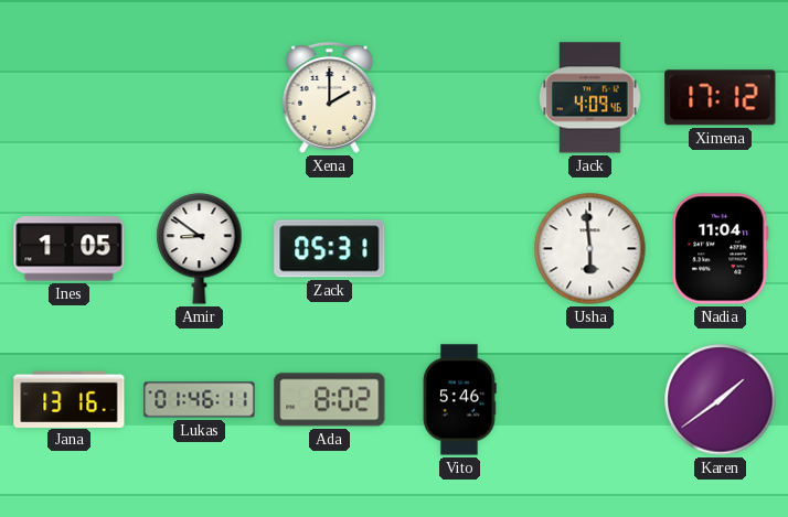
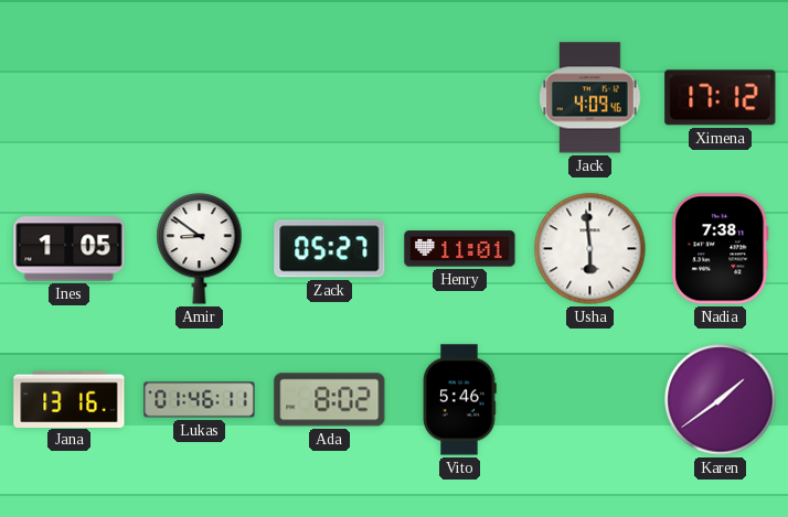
Xena: 2:00 -> none (330, 98)
Zack: 05:31 -> 05:27 (330, 249)
Henry: none -> 11:01 (460, 249)
Nadia: 11:04 -> 7:38 (721, 249)
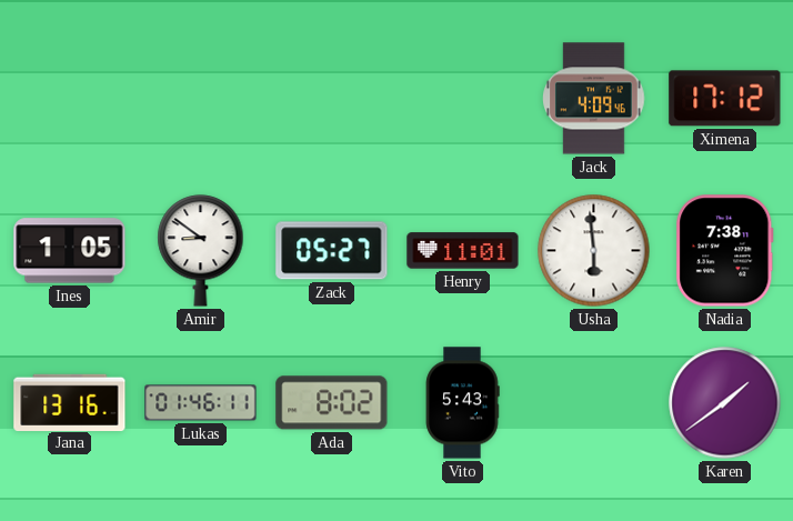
Vito: 5:46 -> 5:43 (462, 403)
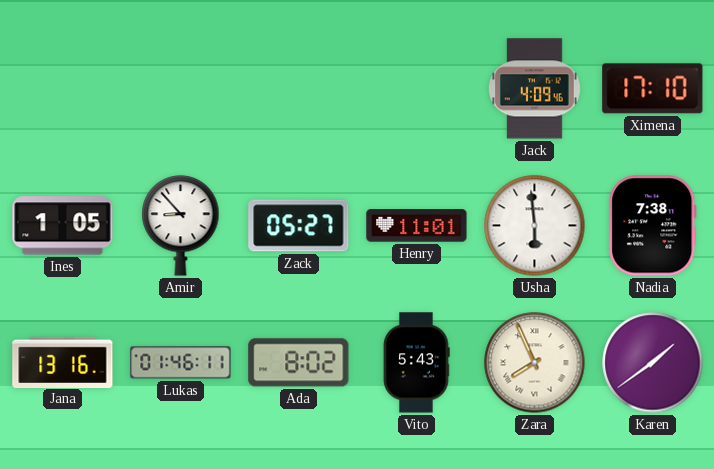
Ximena: 17:12 -> 17:10 (653, 89)
Amir: 8:51 -> 8:53 (181, 226)
Zara: none -> 7:56 (535, 363)
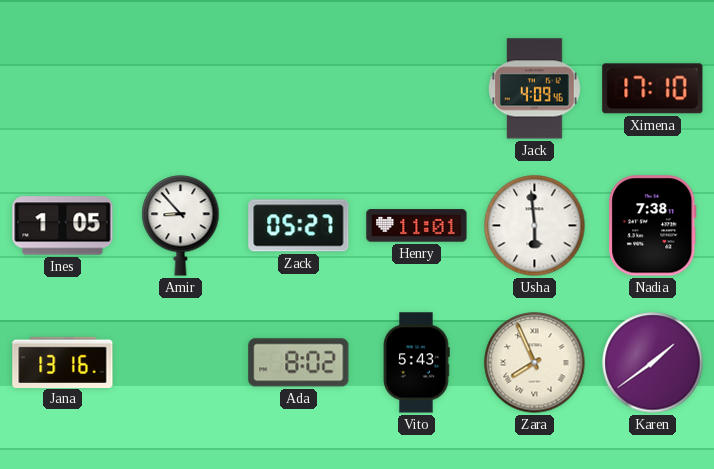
Lukas: 01:46 -> none (181, 363)
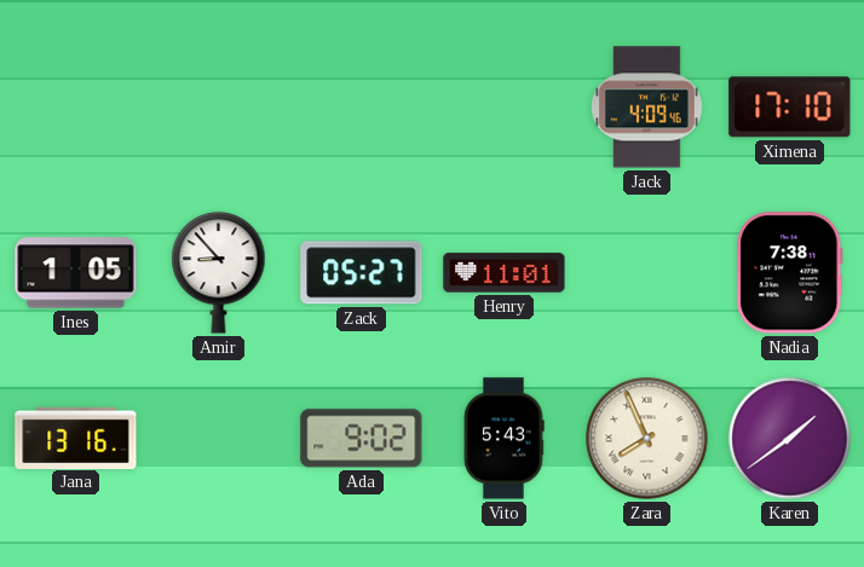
Usha: 5:59 -> none (535, 226)
Ada: 8:02 -> 9:02 (362, 439)
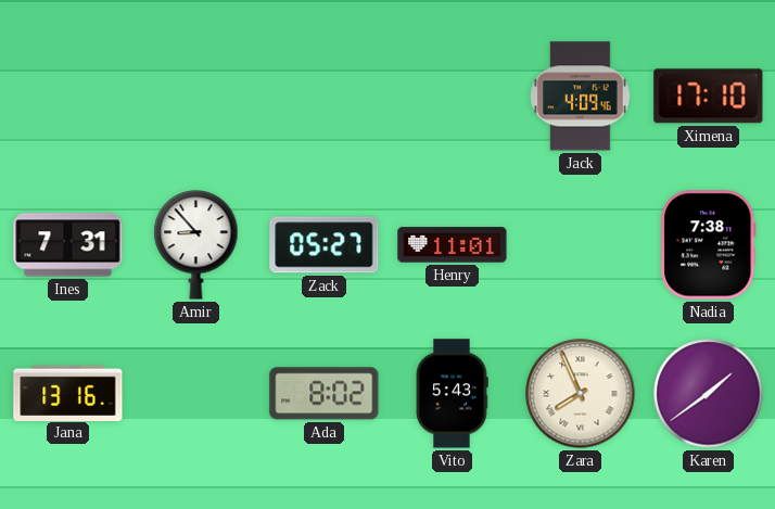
Ines: 1:05 -> 7:31 (68, 245)
Ada: 9:02 -> 8:02 (325, 394)
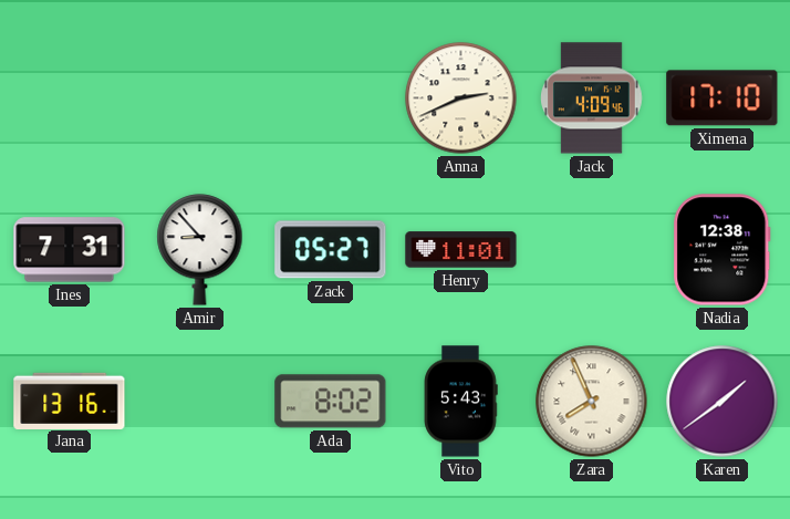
Anna: none -> 2:41 (461, 98)
Nadia: 7:38 -> 12:38 (723, 250)
